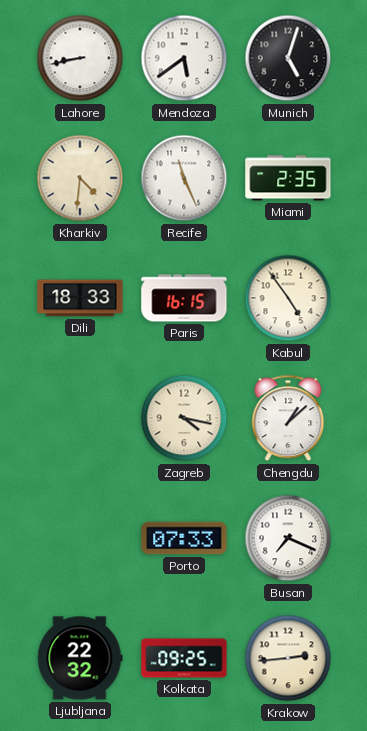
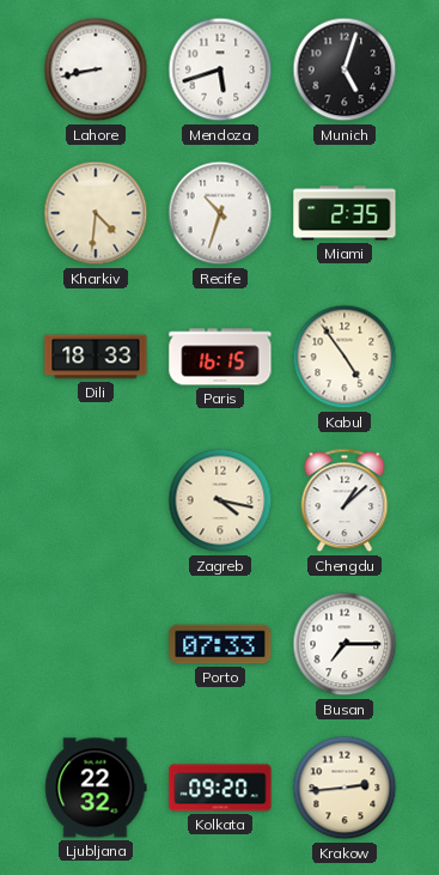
Mendoza: 5:39 -> 5:42 (220, 69)
Recife: 11:26 -> 10:33 (220, 213)
Busan: 7:19 -> 7:15 (345, 644)
Kolkata: 09:25 -> 09:20 (220, 788)
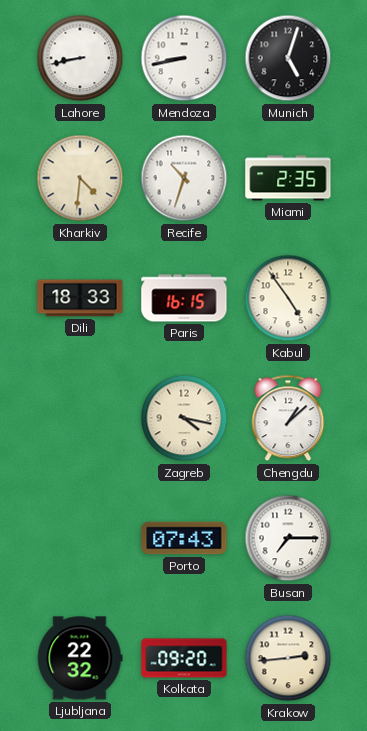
Mendoza: 5:42 -> 8:43 (184, 58)
Porto: 07:33 -> 07:43 (184, 538)
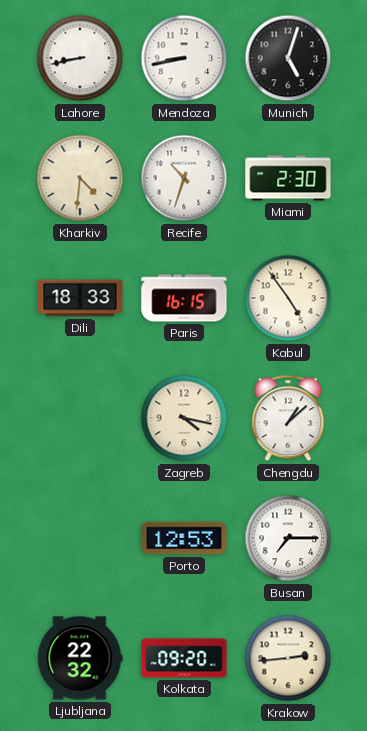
Miami: 2:35 -> 2:30 (288, 178)
Porto: 07:43 -> 12:53 (184, 538)
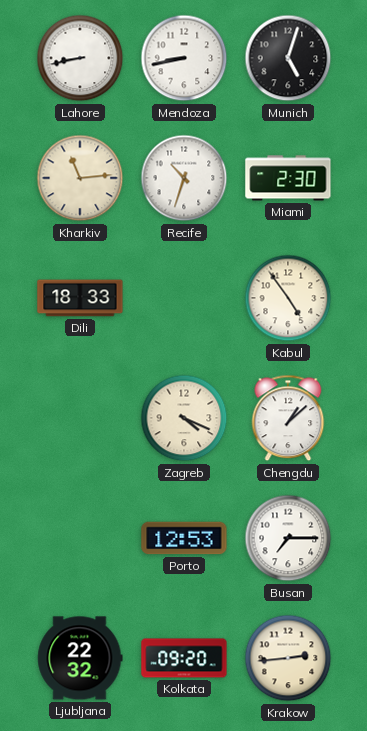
Kharkiv: 4:31 -> 11:14 (80, 178)
Paris: 16:15 -> none (184, 298)
Zagreb: 4:17 -> 4:19 (184, 418)
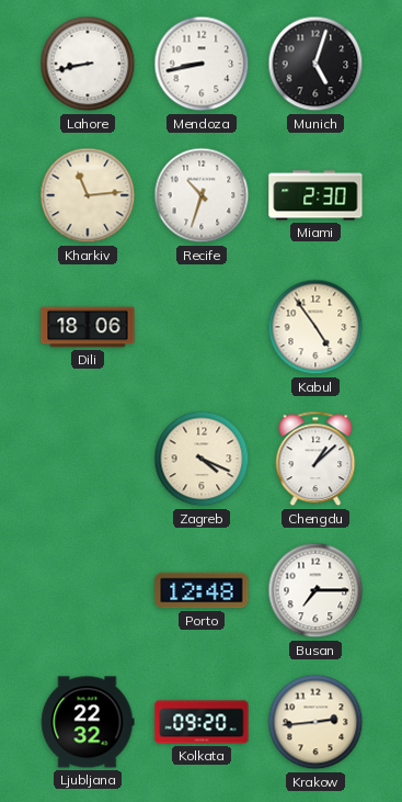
Dili: 18:33 -> 18:06 (88, 327)
Porto: 12:53 -> 12:48 (202, 590)
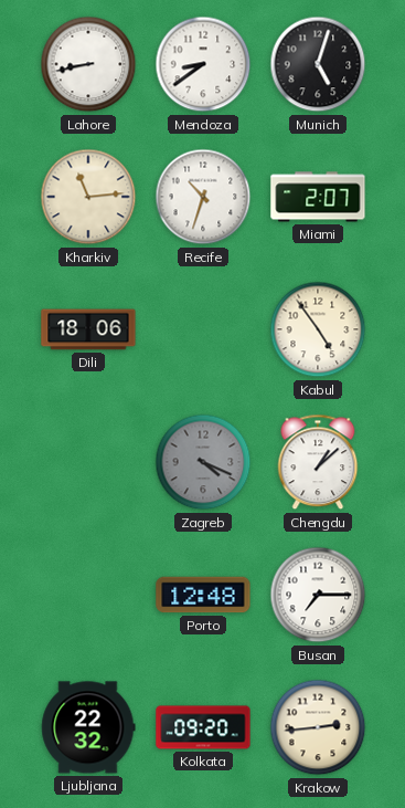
Mendoza: 8:43 -> 8:39 (203, 64)
Miami: 2:30 -> 2:07 (318, 197)
Zagreb dial: cream -> grey (203, 462)
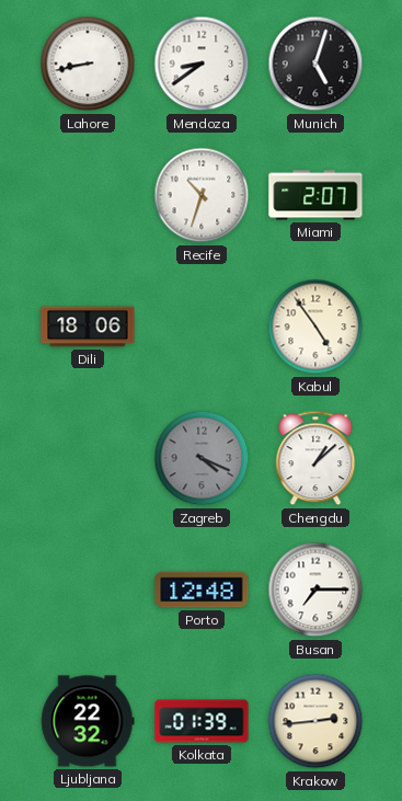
Kharkiv: 11:14 -> none (88, 197)
Kolkata: 09:20 -> 01:39 (202, 721)
